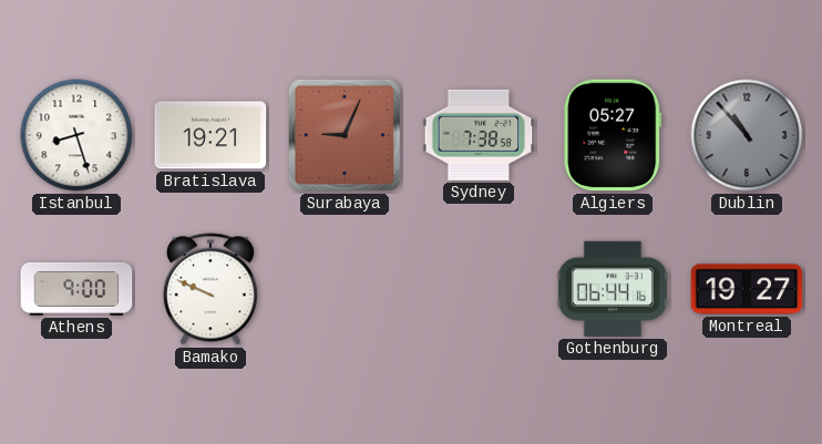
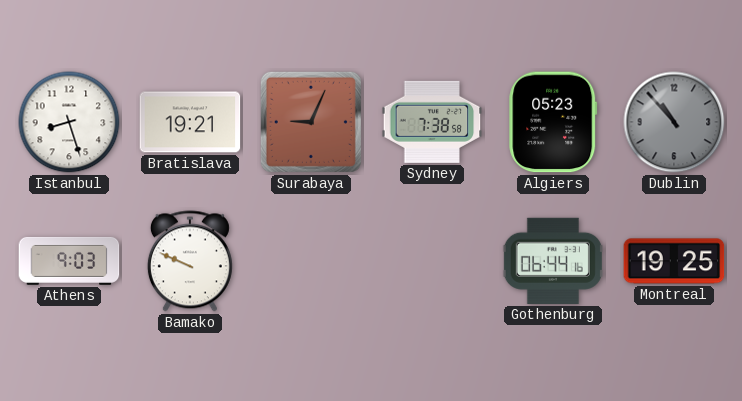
Algiers: 05:27 -> 05:23 (553, 122)
Athens: 9:00 -> 9:03 (69, 261)
Montreal: 19:27 -> 19:25 (674, 261)
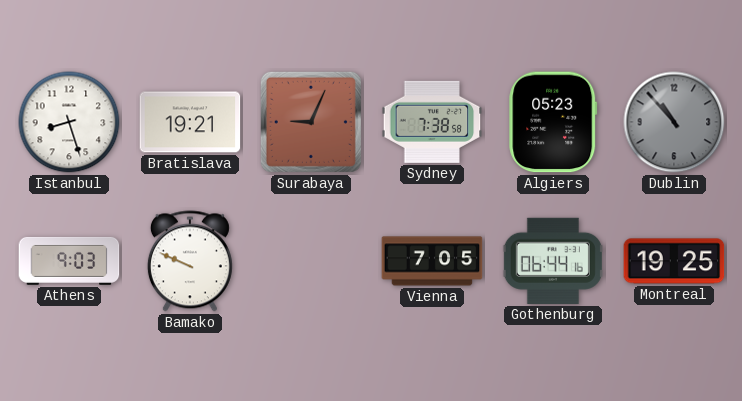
Vienna: none -> 7:05 (432, 261)
